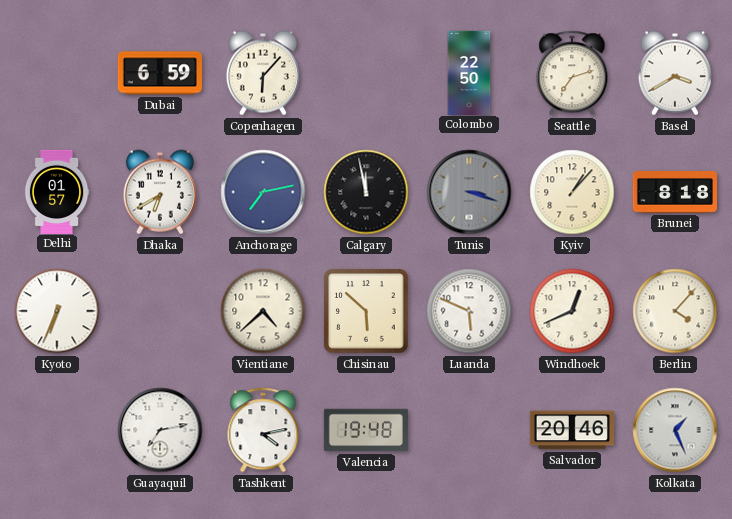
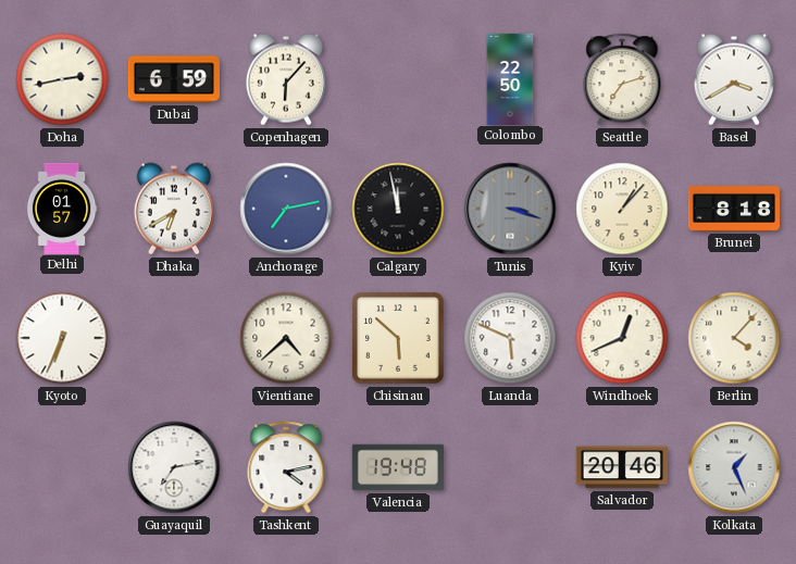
Doha: none -> 2:43 (62, 79)
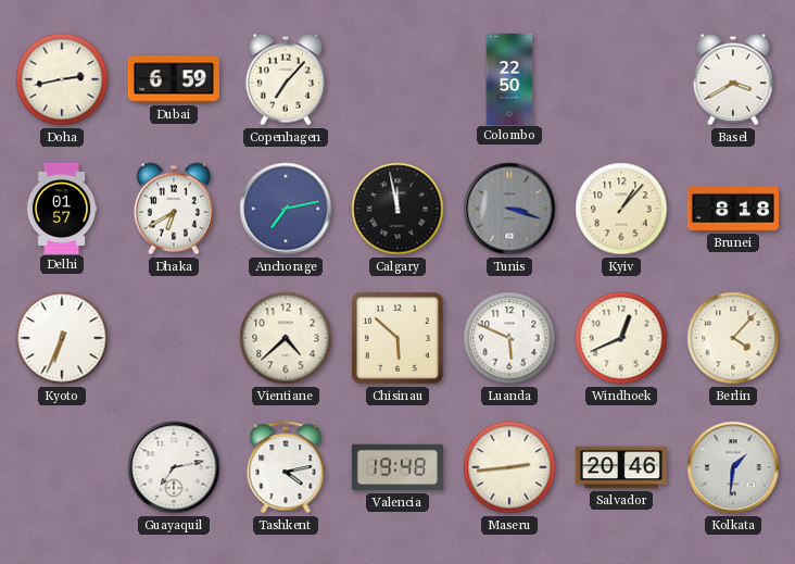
Copenhagen: 6:07 -> 7:07 (286, 79)
Seattle: 7:12 -> none (622, 79)
Maseru: none -> 2:44 (509, 467)
Kolkata: 1:26 -> 1:31 (733, 467)
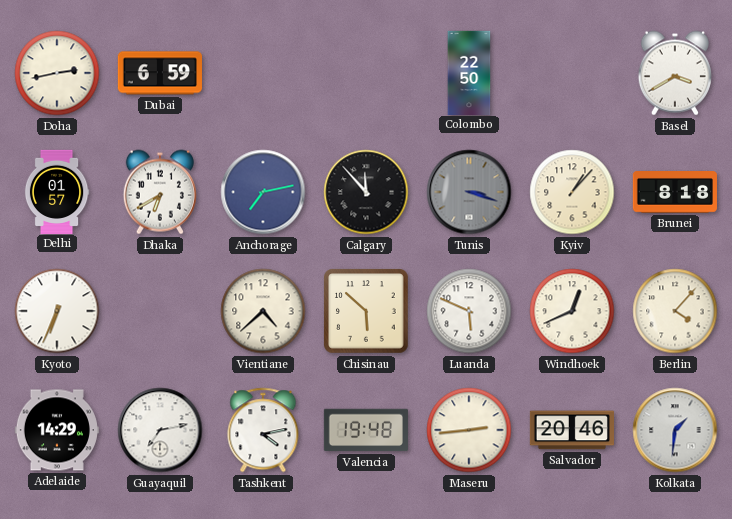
Copenhagen: 7:07 -> none (286, 79)
Calgary: 11:58 -> 11:53 (366, 192)
Adelaide: none -> 14:29 (57, 430)
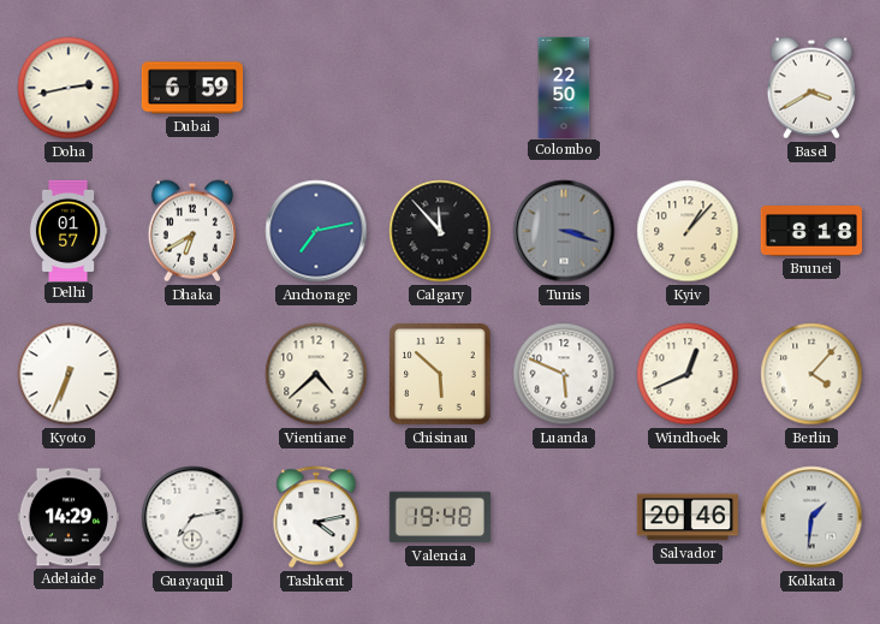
Maseru: 2:44 -> none (469, 430)
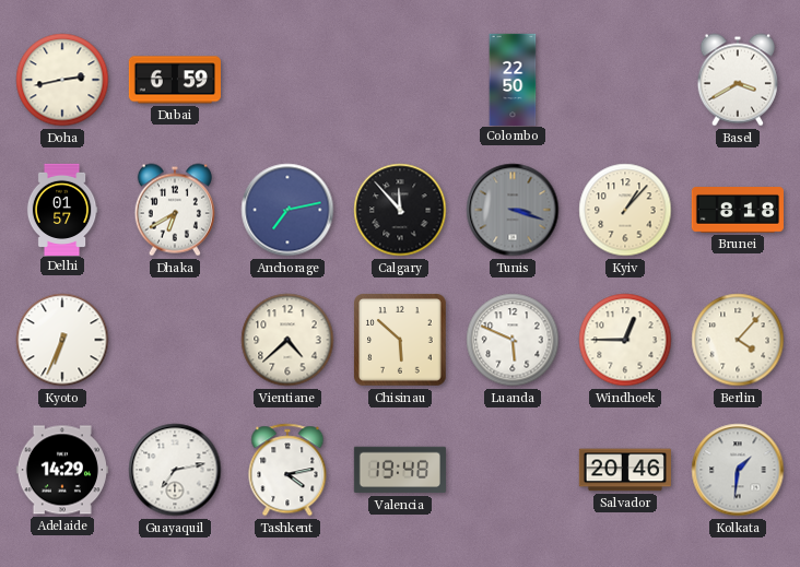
Windhoek: 12:41 -> 12:45 (625, 340)
